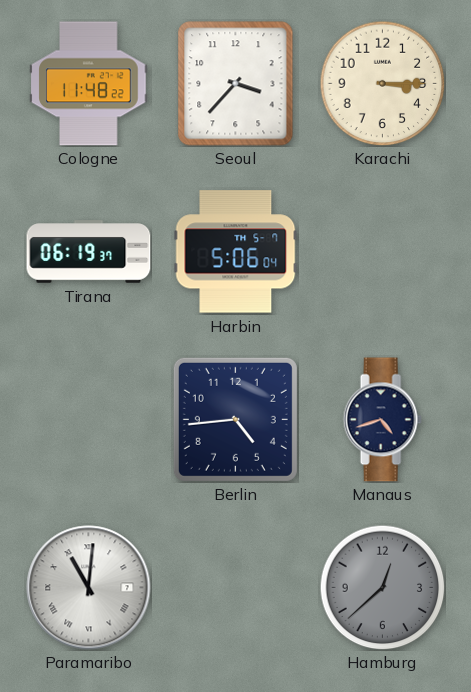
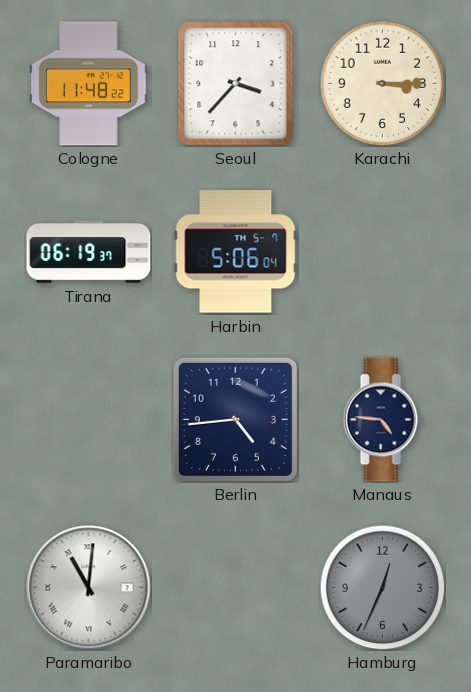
Manaus: 4:42 -> 4:46 (382, 420)
Hamburg: 12:38 -> 12:34 (382, 587)
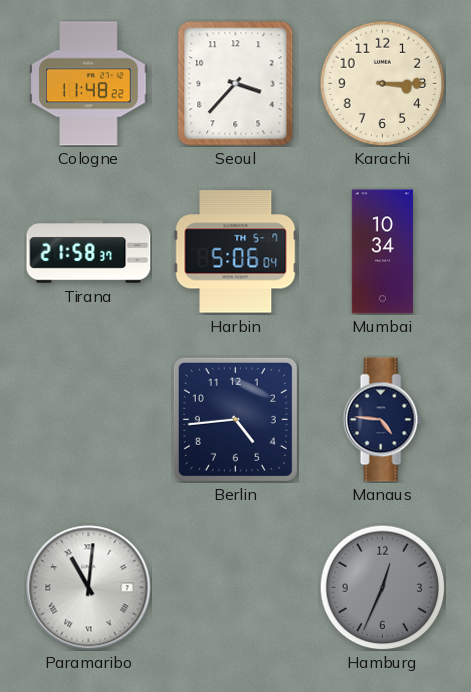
Tirana: 06:19 -> 21:58 (89, 252)
Mumbai: none -> 10:34 (382, 252)
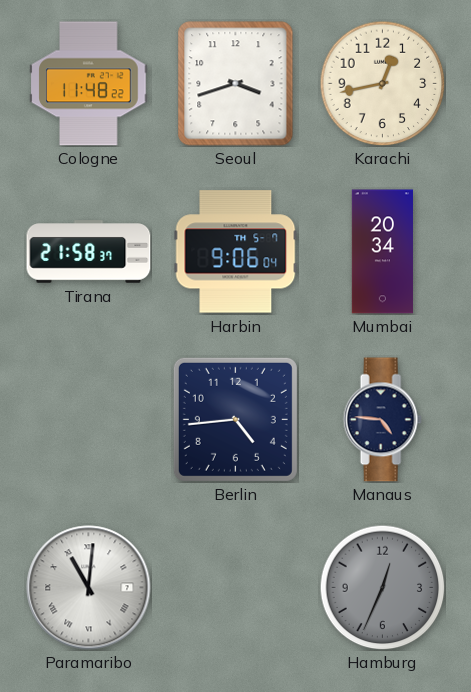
Seoul: 3:37 -> 3:42 (236, 84)
Karachi: 3:15 -> 12:43 (382, 83)
Harbin: 5:06 -> 9:06 (236, 252)
Mumbai: 10:34 -> 20:34 (382, 252)
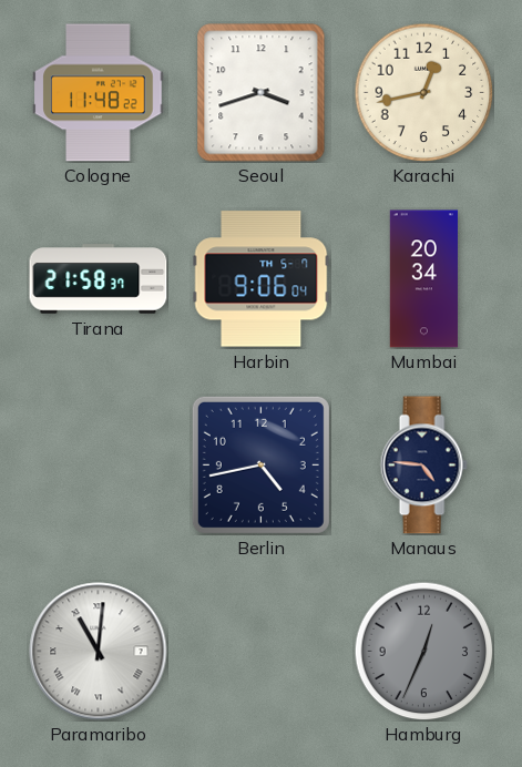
Berlin: 4:44 -> 4:43 (260, 464)
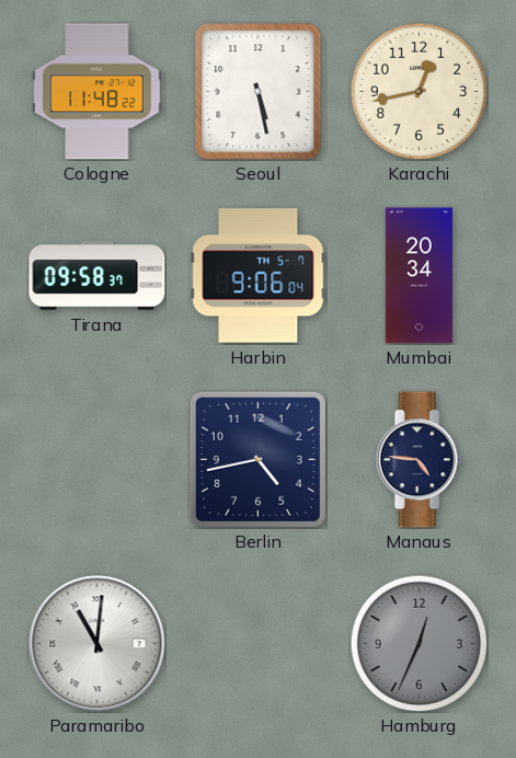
Seoul: 3:42 -> 5:28 (259, 92)
Tirana: 21:58 -> 09:58 (98, 276)
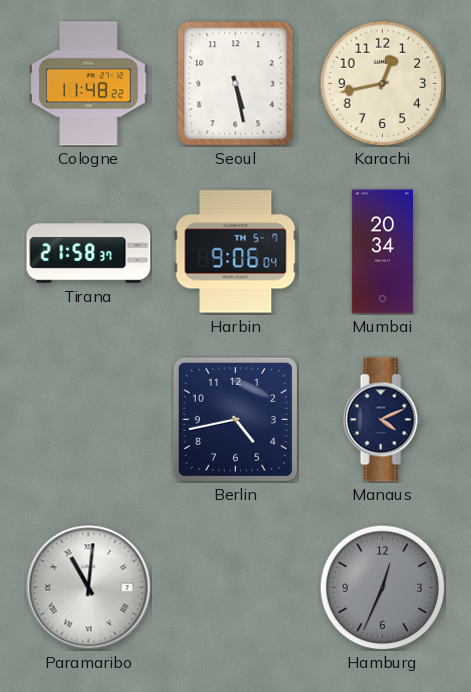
Tirana: 09:58 -> 21:58 (89, 252)
Manaus: 4:46 -> 4:11 (382, 420)
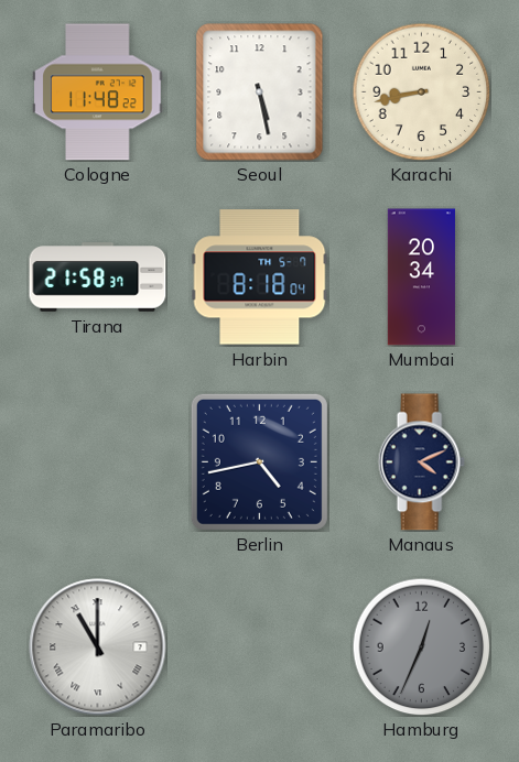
Karachi: 12:43 -> 8:43 (421, 91)
Harbin: 9:06 -> 8:18 (260, 277)
Paramaribo: 11:01 -> 11:00 (98, 647)
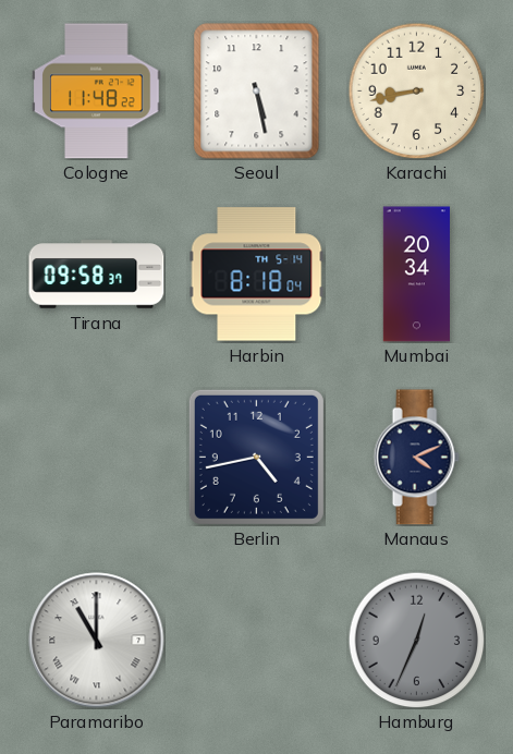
Tirana: 21:58 -> 09:58 (97, 275)
Harbin date: TH 5-7 -> TH 5-14 (257, 275)
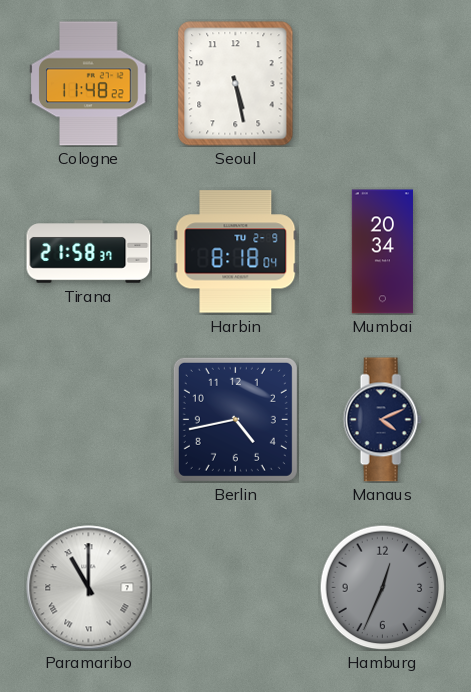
Karachi: 8:43 -> none (416, 90)
Tirana: 09:58 -> 21:58 (89, 252)
Harbin date: TH 5-14 -> TU 2-9 (236, 252)
